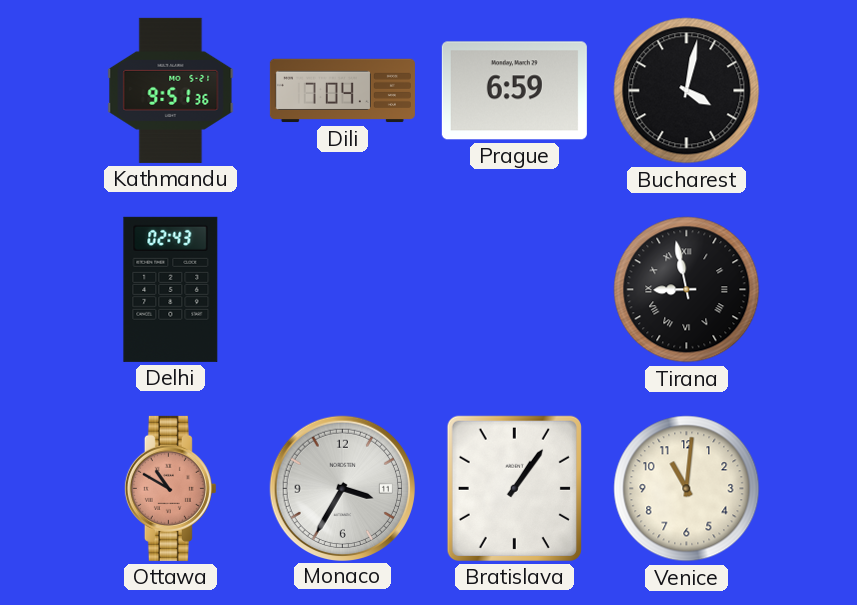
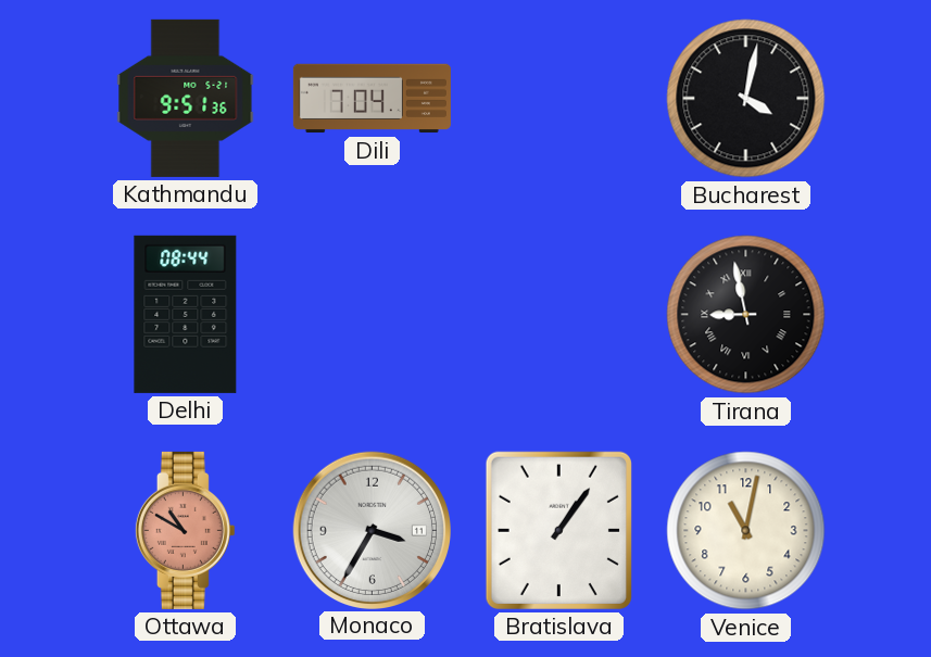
Prague: 6:59 -> none (514, 91)
Delhi: 02:43 -> 08:44 (186, 314)
Venice: 11:01 -> 11:02 (746, 531)
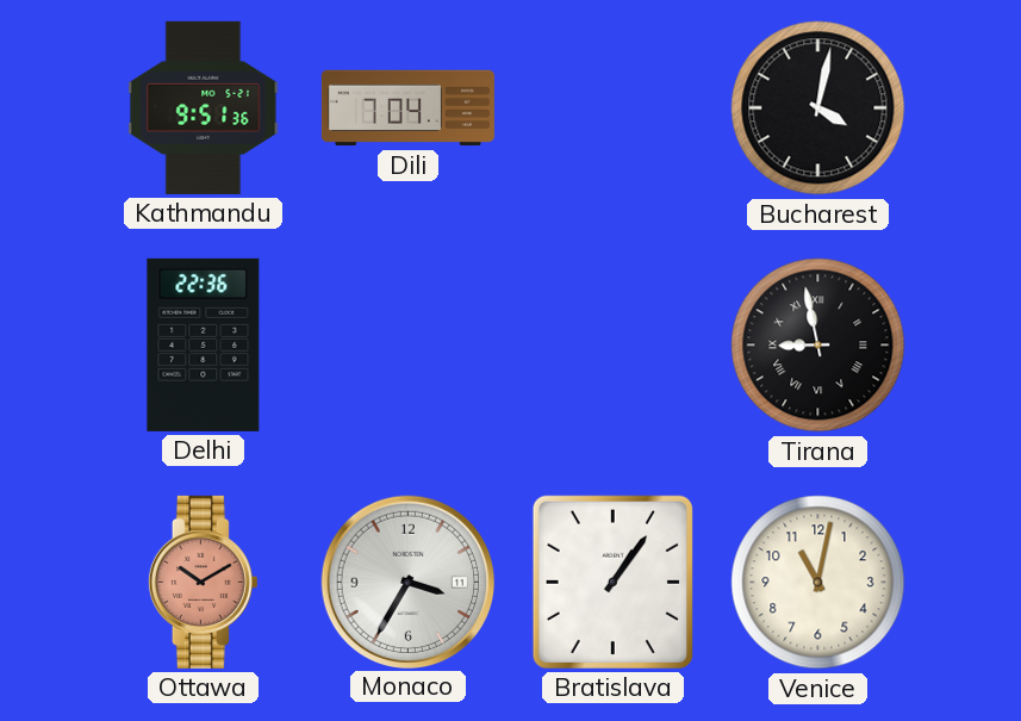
Delhi: 08:44 -> 22:36 (204, 344)
Ottawa: 10:50 -> 10:10 (203, 582)
